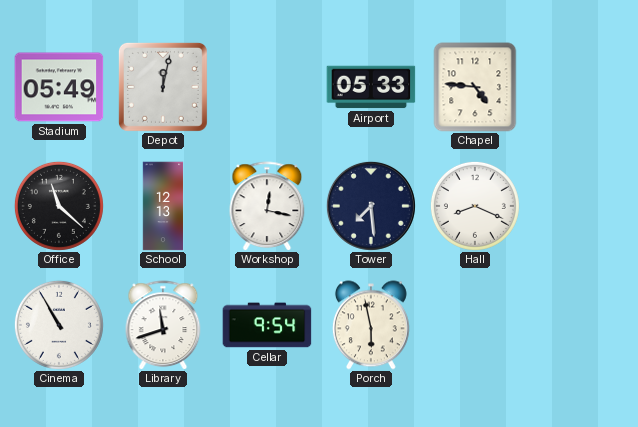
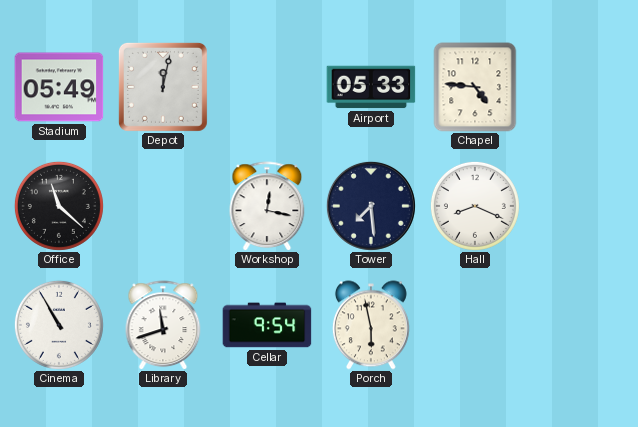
School: 12:13 -> none (163, 206)
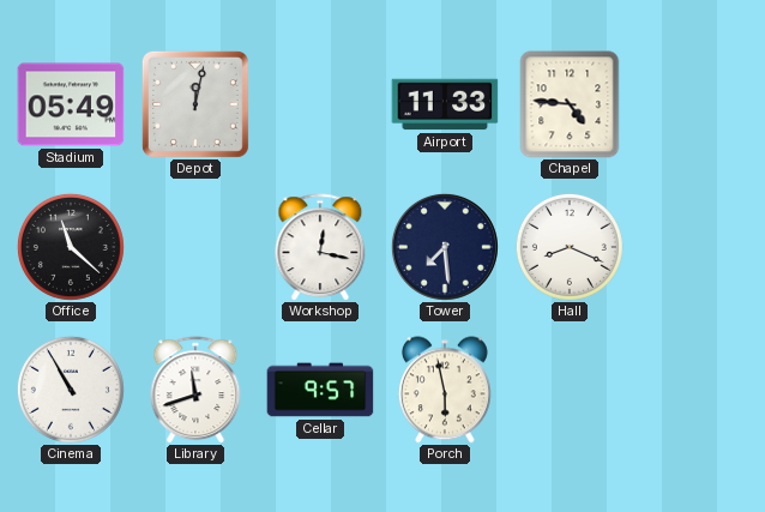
Airport: 05:33 -> 11:33 (445, 104)
Cellar: 9:54 -> 9:57 (320, 390)
